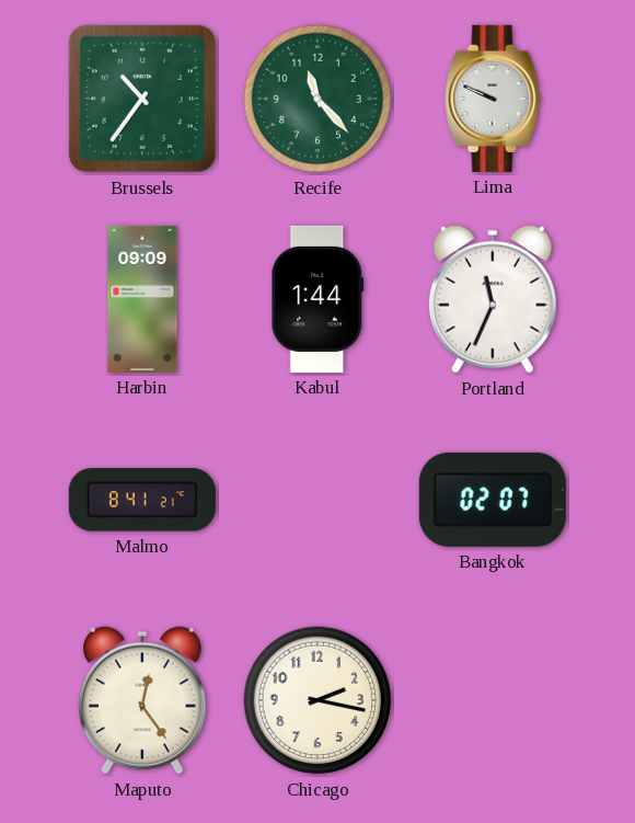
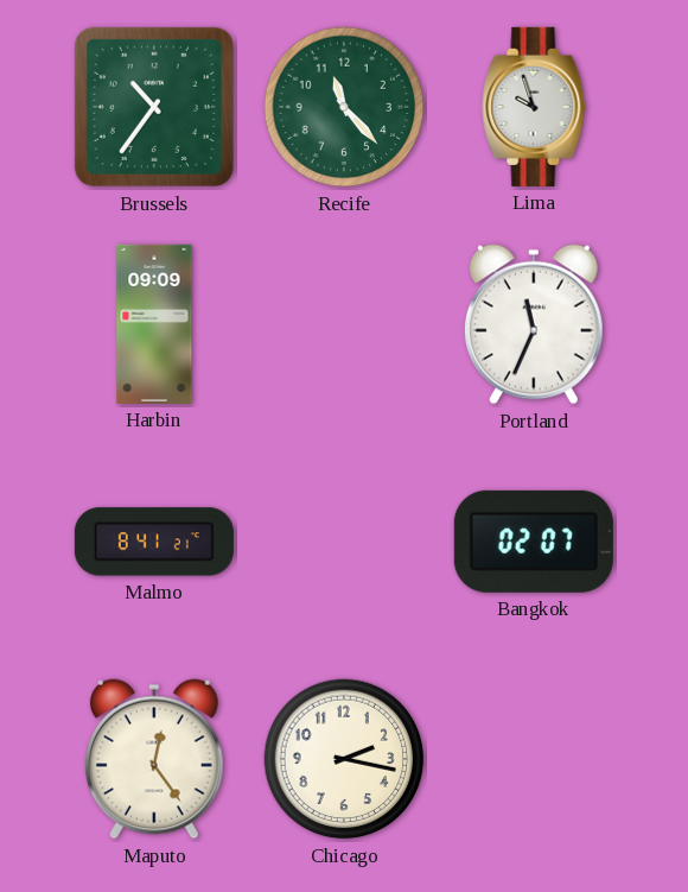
Lima: 9:49 -> 9:57 (534, 107)
Kabul: 1:44 -> none (317, 299)
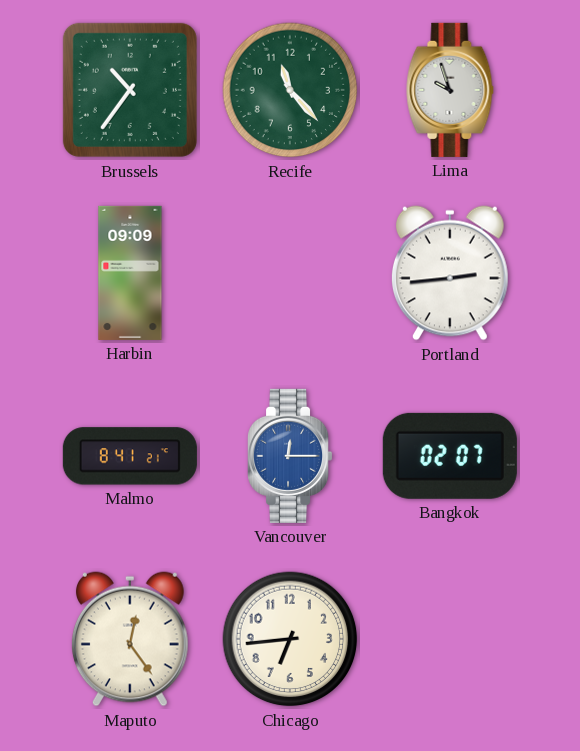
Portland: 11:34 -> 2:44 (450, 273)
Vancouver: none -> 12:15 (291, 456)
Chicago: 2:17 -> 6:44 (290, 639)
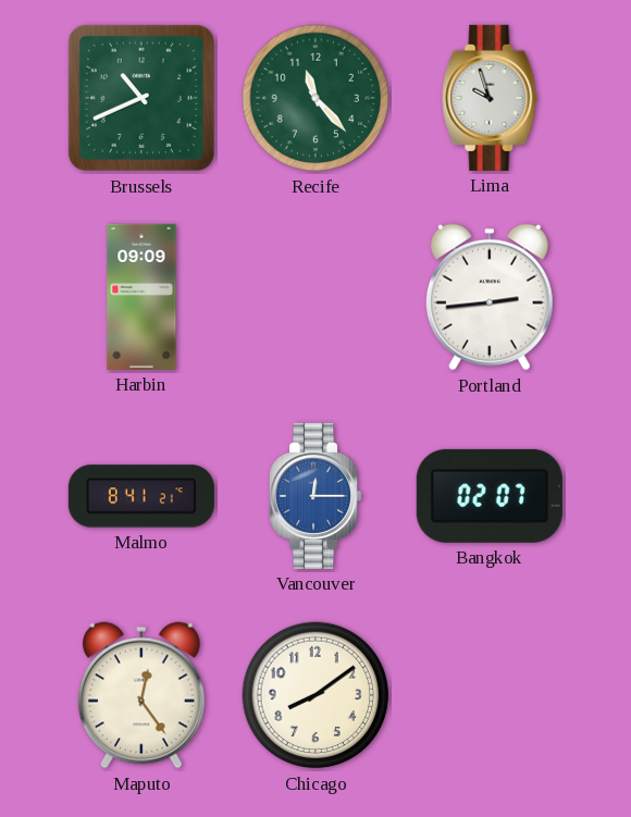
Brussels: 10:36 -> 10:41 (141, 98)
Chicago: 6:44 -> 8:09 (315, 695)
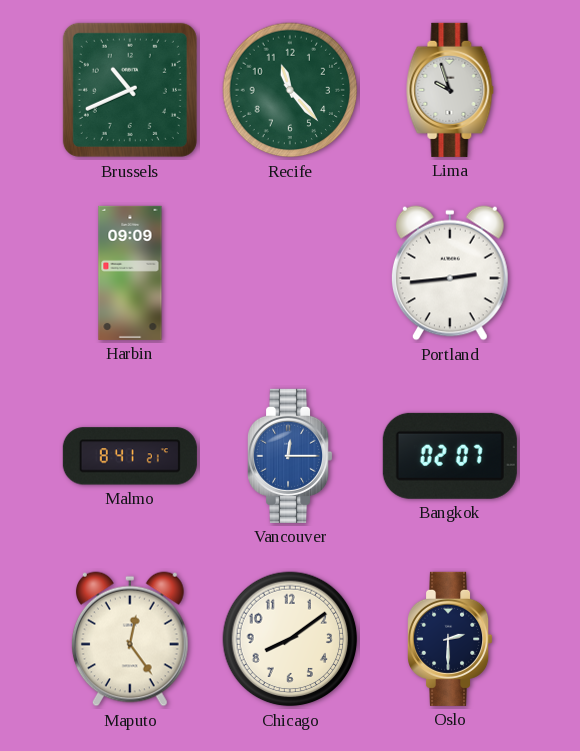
Oslo: none -> 2:30 (451, 639)
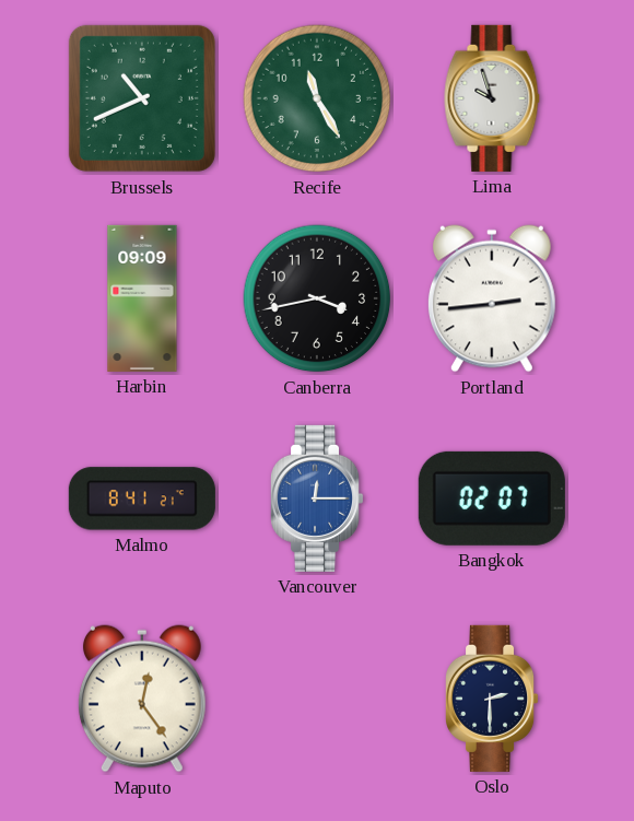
Recife: 11:23 -> 11:25 (317, 98)
Canberra: none -> 3:43 (317, 298)
Chicago: 8:09 -> none (290, 639)
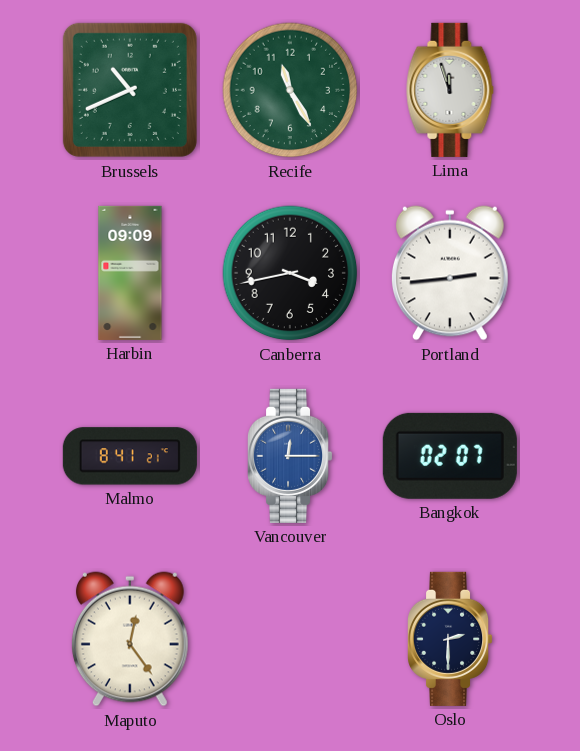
Lima: 9:57 -> 11:57 (450, 90)
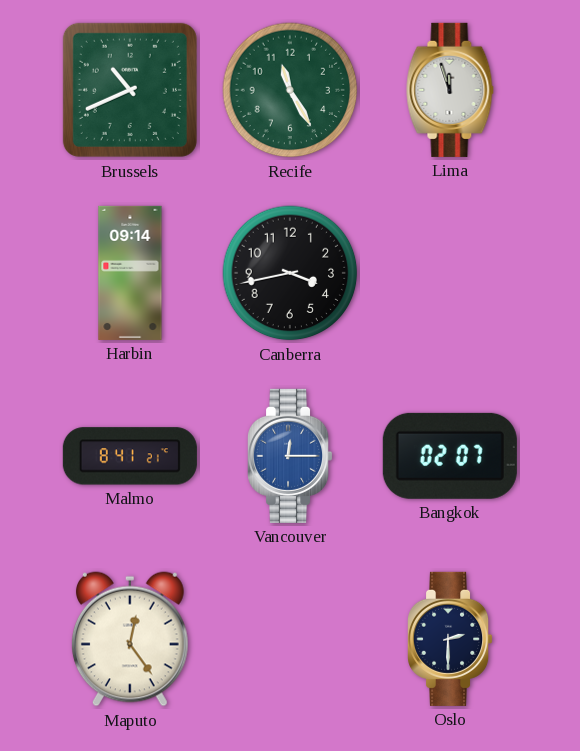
Harbin: 09:09 -> 09:14 (130, 273)
Portland: 2:44 -> none (450, 273)
